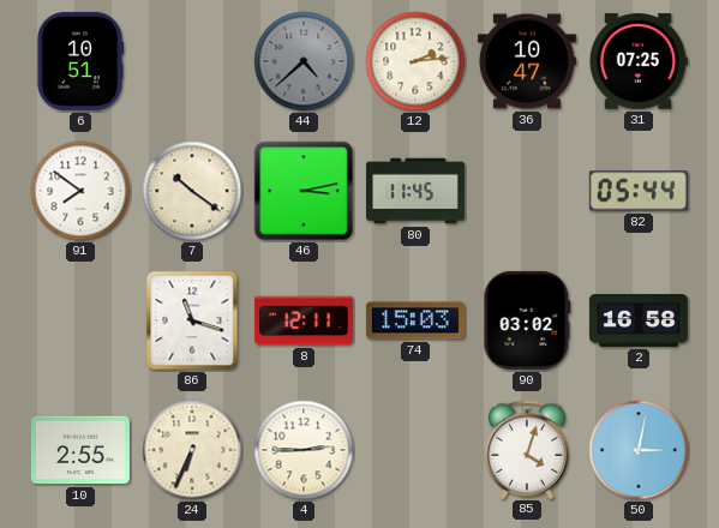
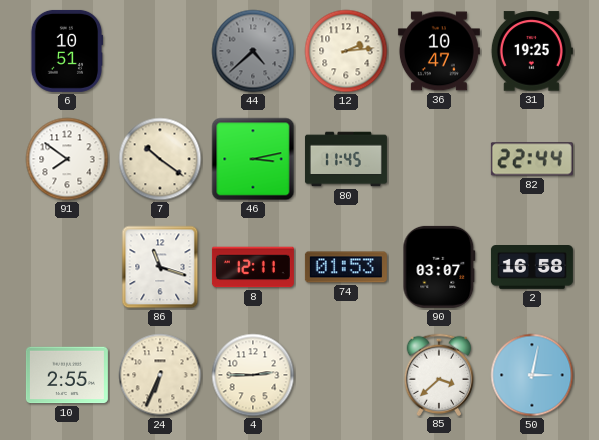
31: 07:25 -> 19:25 (532, 51)
82: 05:44 -> 22:44 (532, 159)
74: 15:03 -> 01:53 (346, 267)
90: 03:02 -> 03:07 (439, 267)
85: 4:03 -> 3:38 (439, 374)
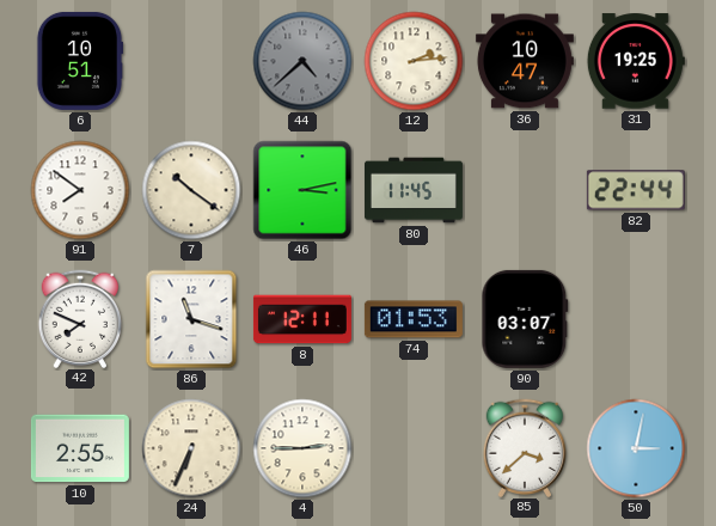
42: none -> 7:49 (80, 318)
2: 16:58 -> none (532, 268)
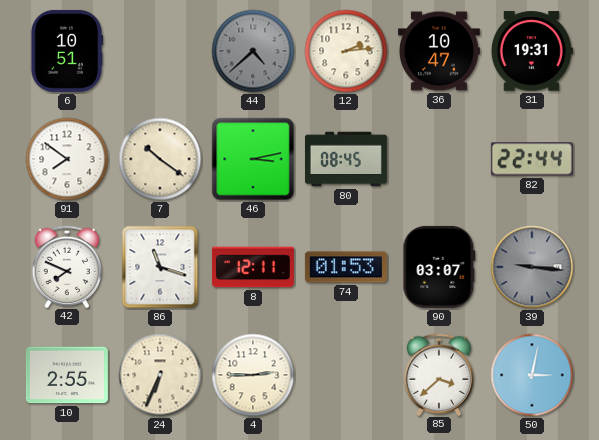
31: 19:25 -> 19:31 (532, 51)
80: 11:45 -> 08:45 (346, 159)
39: none -> 9:16 (532, 267)
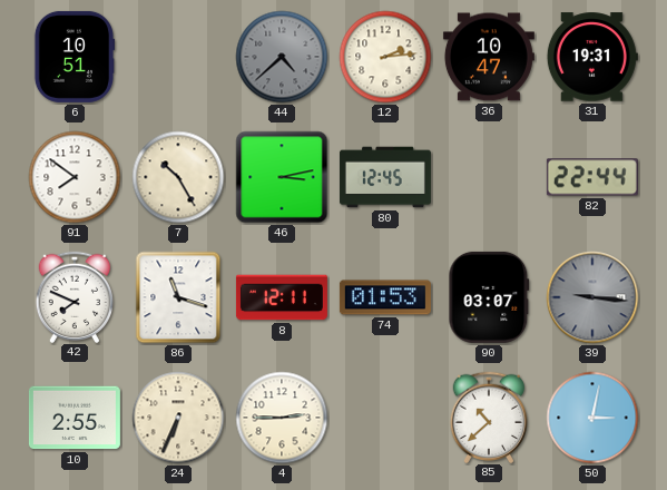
7: 10:21 -> 10:25 (178, 177)
80: 08:45 -> 12:45 (385, 177)
85: 3:38 -> 10:38 (489, 416)
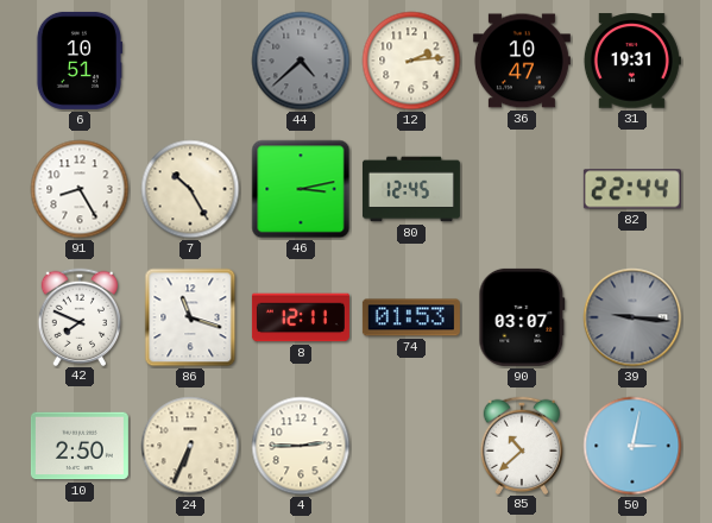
91: 7:51 -> 8:25 (80, 189)
10: 2:55 -> 2:50 (80, 446)
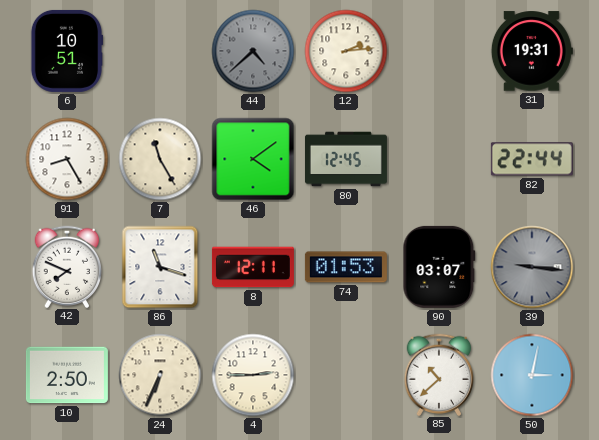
36: 10:47 -> none (522, 61)
7: 10:25 -> 11:25 (160, 159)
46: 3:13 -> 4:09 (253, 159)
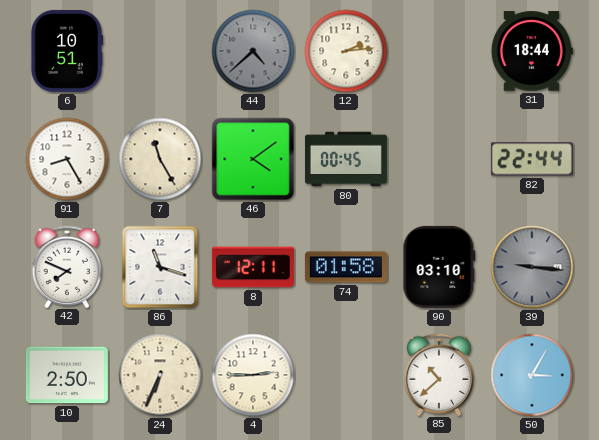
31: 19:31 -> 18:44 (532, 51)
80: 12:45 -> 00:45 (346, 159)
74: 01:53 -> 01:58 (346, 267)
90: 03:07 -> 03:10 (439, 267)
50: 3:02 -> 3:05 (532, 375)
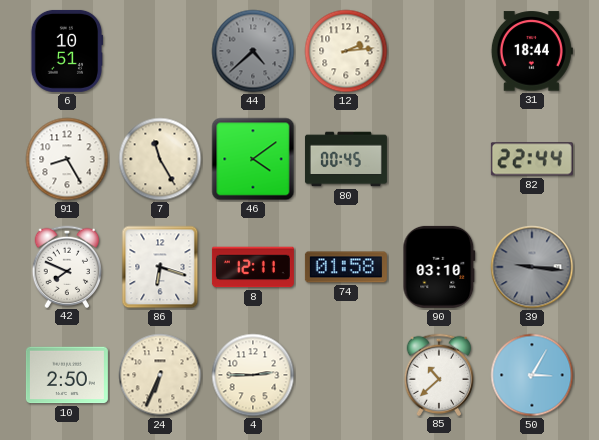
86: 11:18 -> 6:18 (160, 267)
